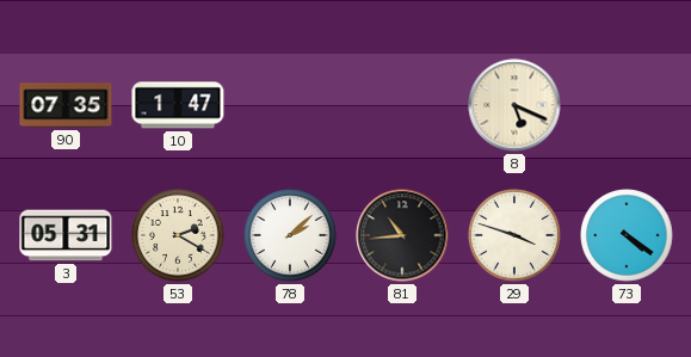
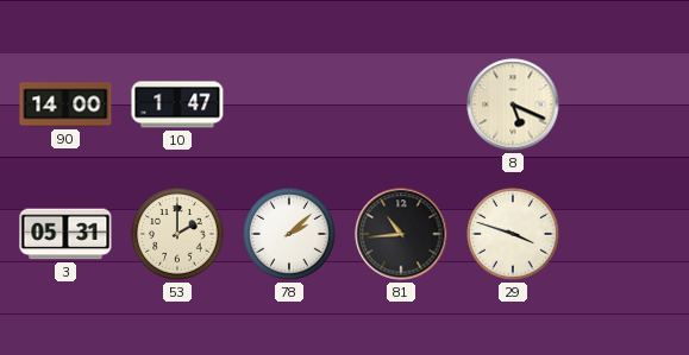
90: 07:35 -> 14:00 (65, 104)
53: 2:20 -> 2:00 (177, 234)
73: 4:21 -> none (627, 235)
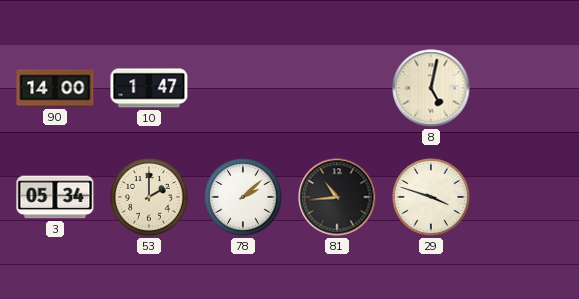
8: 5:19 -> 5:02 (431, 88)
3: 05:31 -> 05:34 (55, 197)
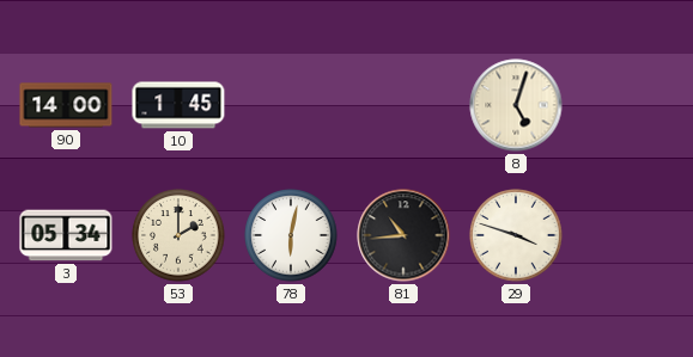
10: 1:47 -> 1:45 (178, 105)
8: 5:02 -> 5:03 (516, 105)
78: 2:08 -> 6:02 (291, 235)
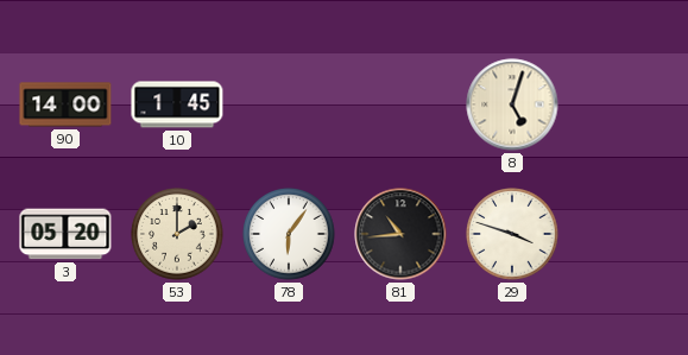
3: 05:34 -> 05:20 (65, 234)
78: 6:02 -> 6:06 (289, 234)
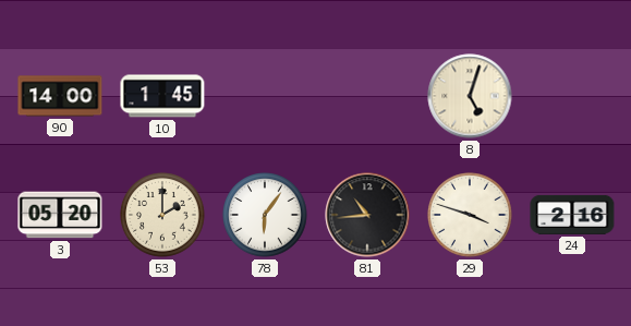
24: none -> 2:16 (572, 215)
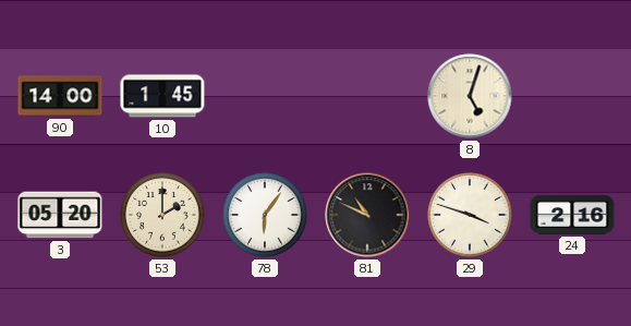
81: 10:44 -> 10:49 (367, 215)
